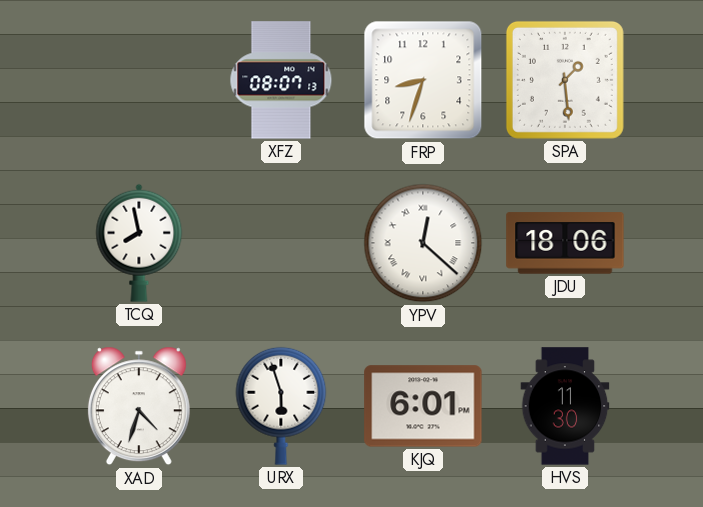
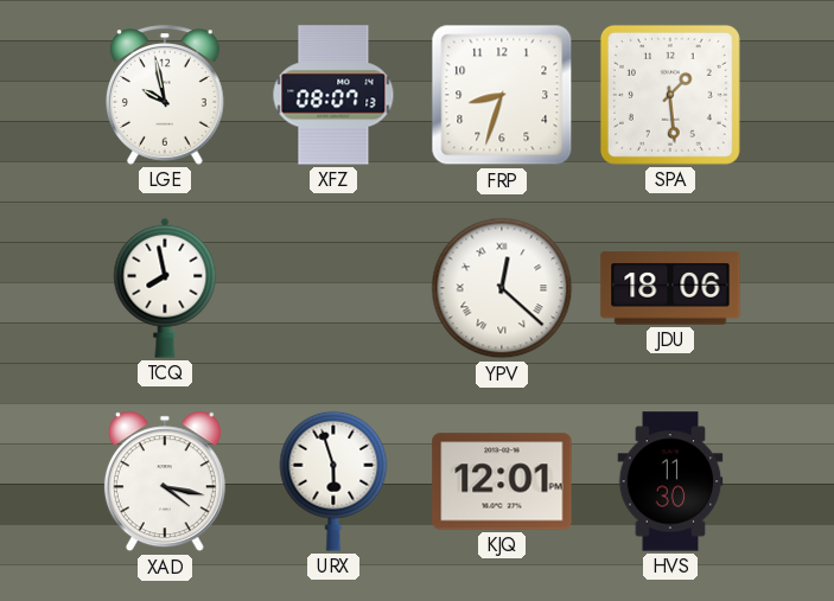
LGE: none -> 9:58 (166, 95)
XAD: 4:33 -> 4:17 (165, 481)
KJQ: 6:01 -> 12:01 (502, 481)
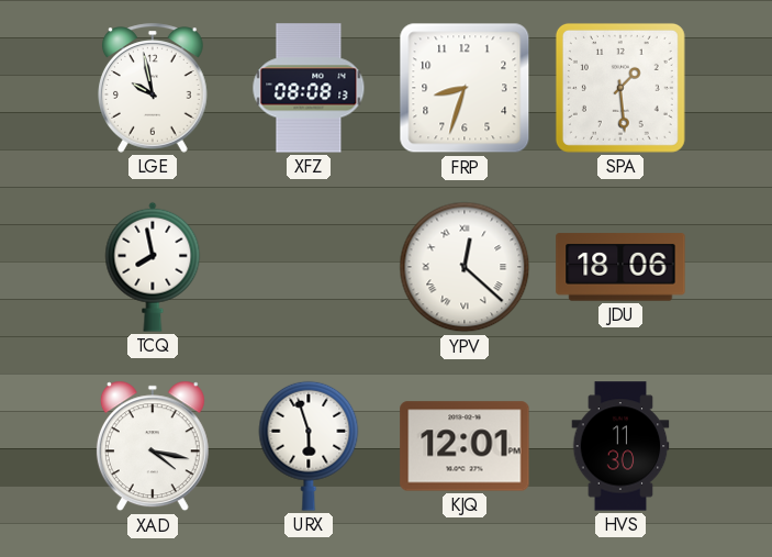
XFZ: 08:07 -> 08:08 (309, 88)
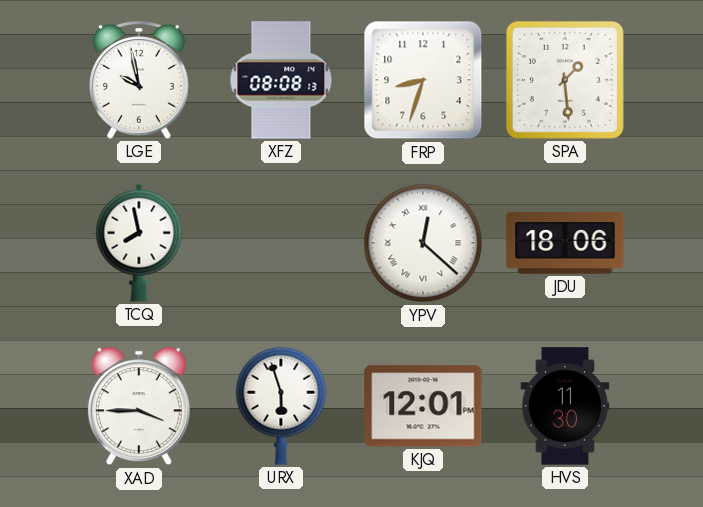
XAD: 4:17 -> 3:45 (139, 406)
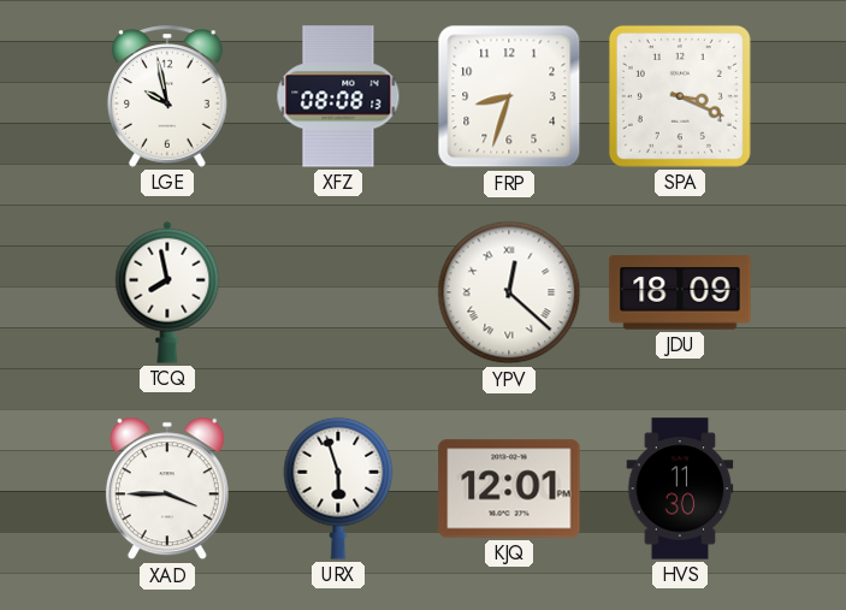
SPA: 1:29 -> 3:19 (680, 96)
JDU: 18:06 -> 18:09 (680, 292)
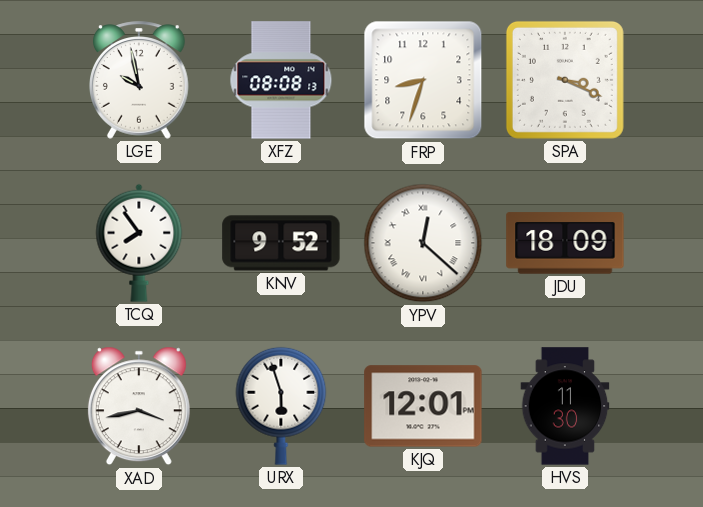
TCQ: 7:58 -> 7:54 (139, 243)
KNV: none -> 9:52 (281, 243)
XAD: 3:45 -> 3:43 (139, 406)
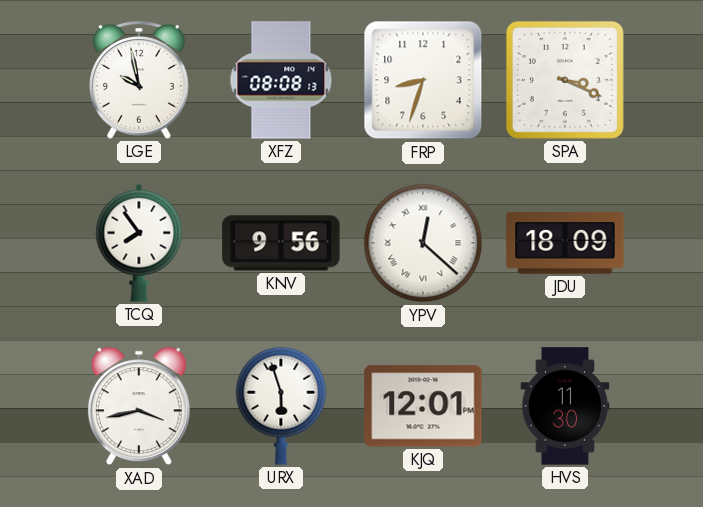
KNV: 9:52 -> 9:56 (281, 243)
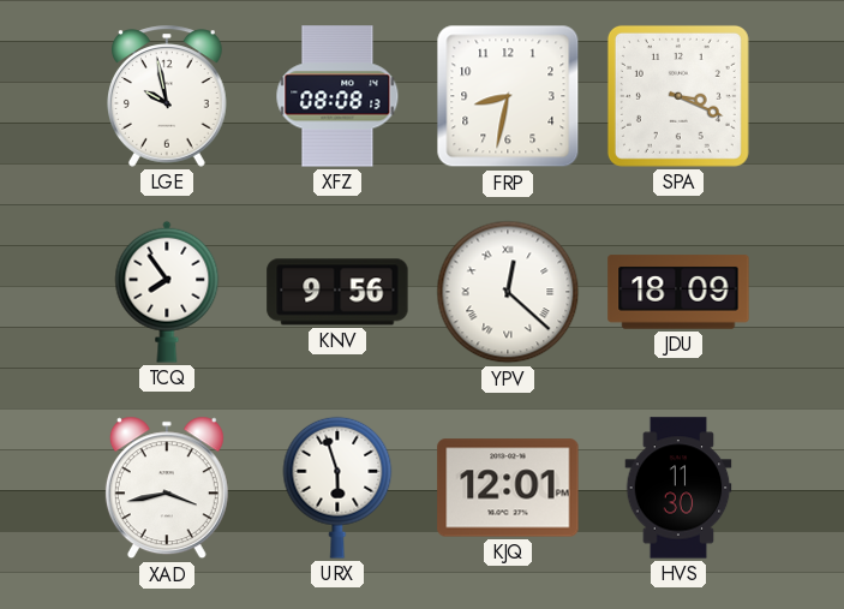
FRP: 8:33 -> 8:32 (508, 96)
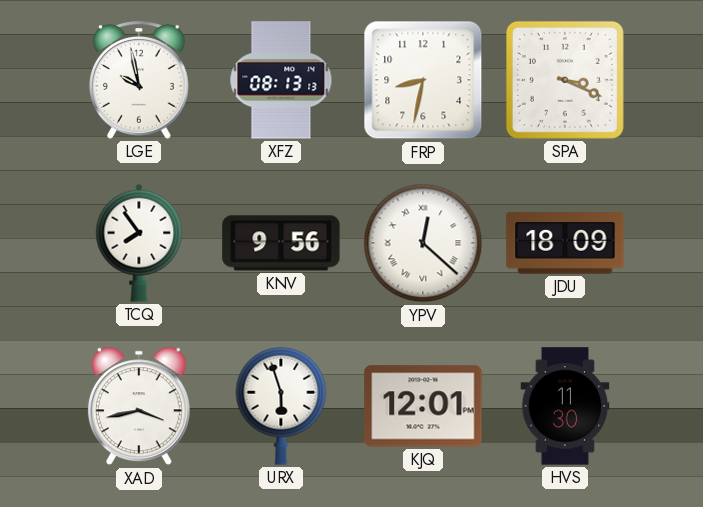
XFZ: 08:08 -> 08:13 (281, 80)
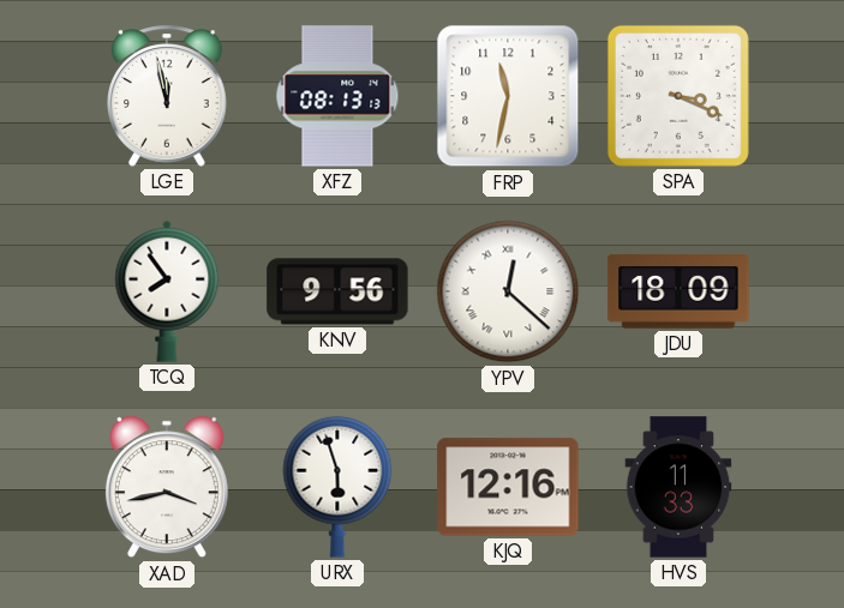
LGE: 9:58 -> 11:58 (168, 96)
FRP: 8:32 -> 11:32 (508, 96)
KJQ: 12:01 -> 12:16 (508, 487)
HVS: 11:30 -> 11:33 (678, 487)
